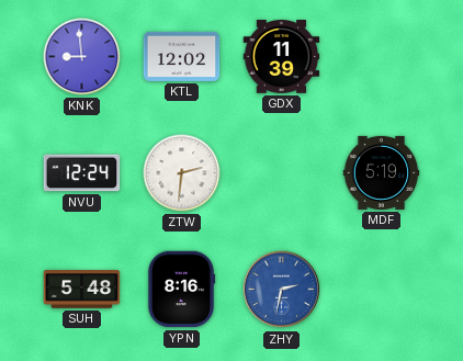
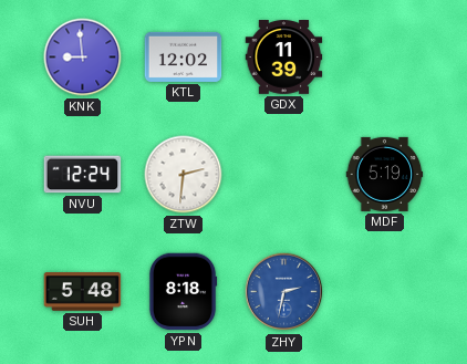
YPN: 8:16 -> 8:18 (183, 292)
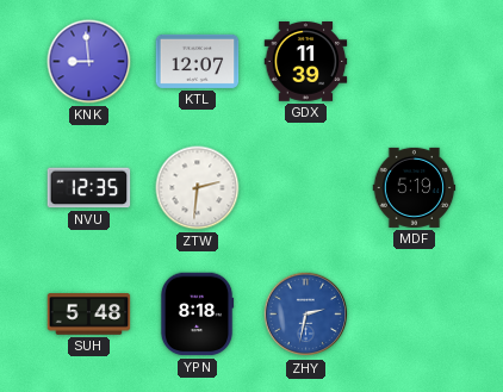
KTL: 12:02 -> 12:07 (198, 61)
NVU: 12:24 -> 12:35 (89, 188)
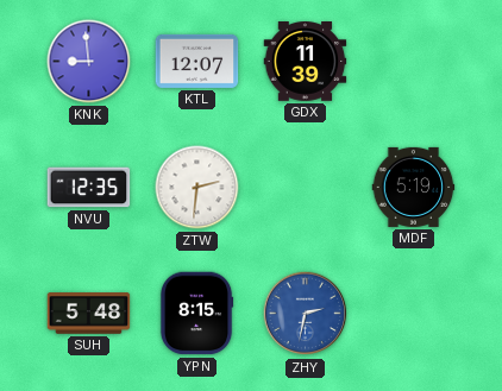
YPN: 8:18 -> 8:15 (196, 314)
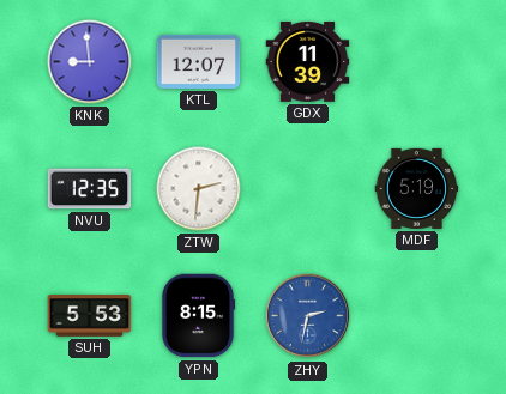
SUH: 5:48 -> 5:53 (90, 316)
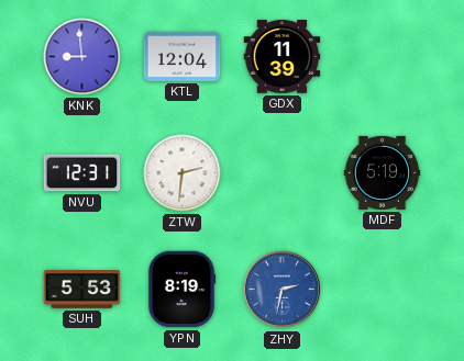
KTL: 12:07 -> 12:04 (183, 56)
NVU: 12:35 -> 12:31 (82, 173)
YPN: 8:15 -> 8:19 (181, 290)
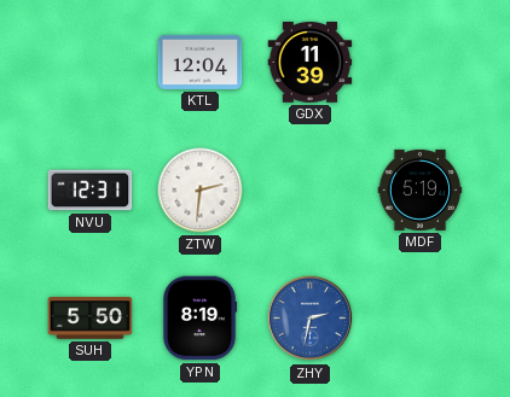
KNK: 8:59 -> none (82, 57)
SUH: 5:53 -> 5:50 (91, 319)
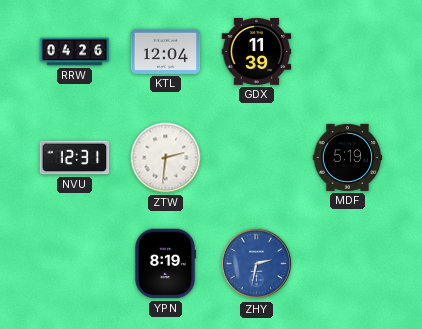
RRW: none -> 04:26 (75, 52)
SUH: 5:50 -> none (91, 319)
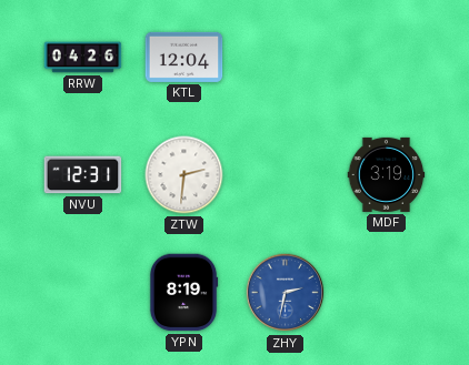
GDX: 11:39 -> none (257, 52)
MDF: 5:19 -> 3:19 (387, 174)
